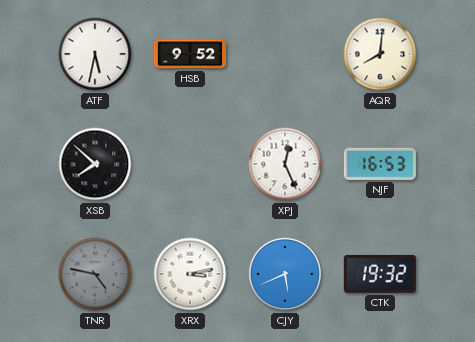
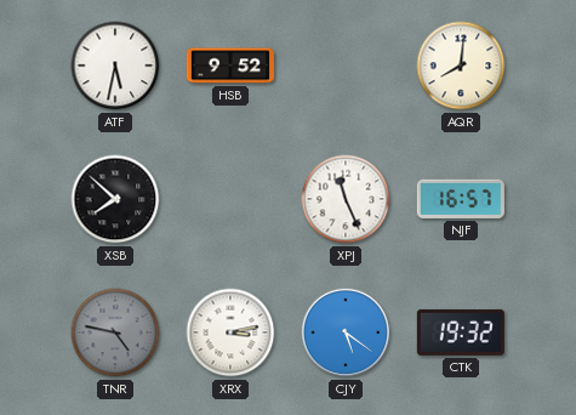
XPJ: 12:26 -> 11:26 (346, 199)
NJF: 16:53 -> 16:57 (461, 199)
CJY: 5:41 -> 5:21 (346, 332)
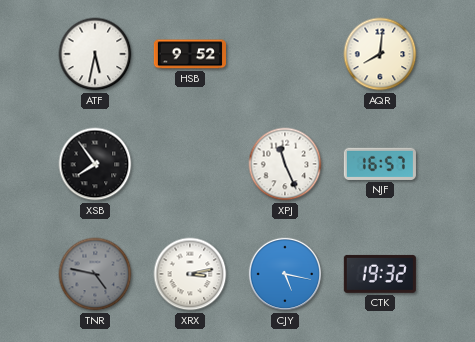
XSB: 7:52 -> 7:54 (95, 164)
CJY: 5:21 -> 5:17 (285, 274)
